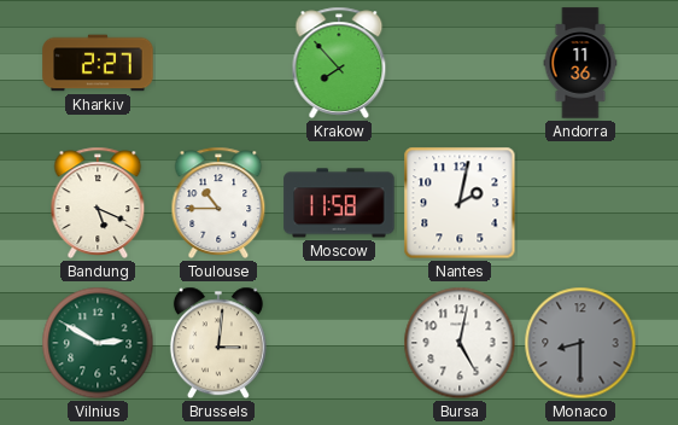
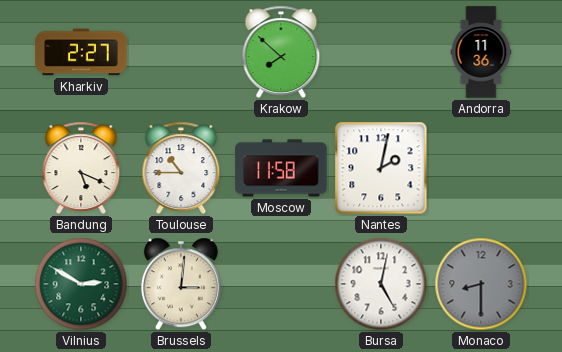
Krakow: 7:53 -> 7:52 (281, 52)
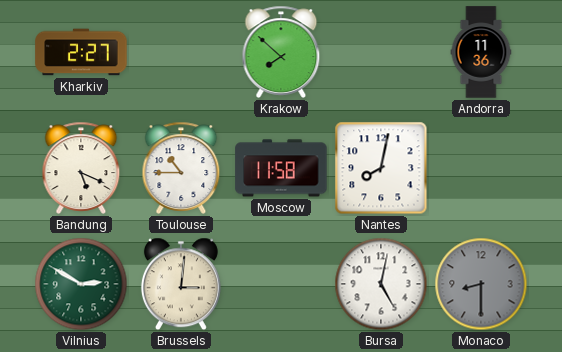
Nantes: 2:02 -> 8:02 (381, 168)
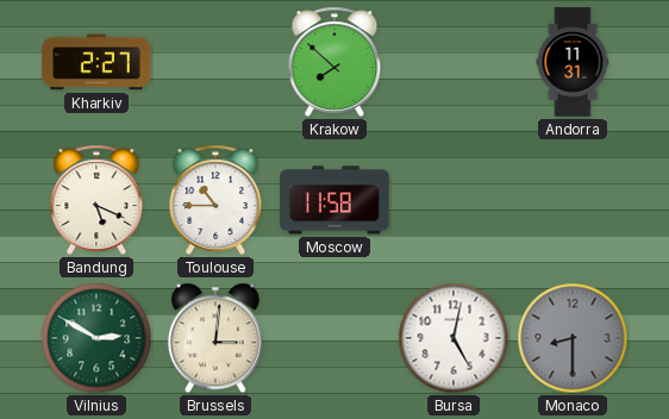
Andorra: 11:36 -> 11:31 (573, 62)
Nantes: 8:02 -> none (381, 168)
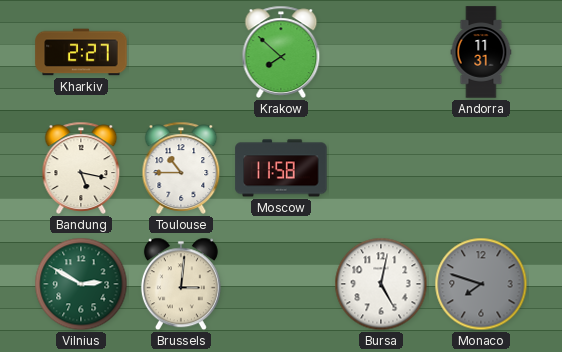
Bandung: 5:19 -> 5:17 (81, 168)
Monaco: 8:30 -> 7:48 (481, 284)
